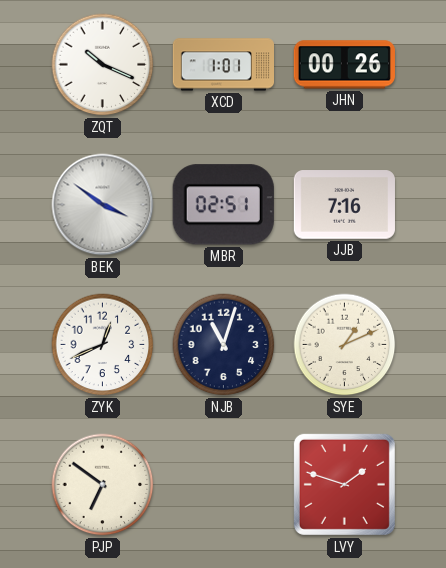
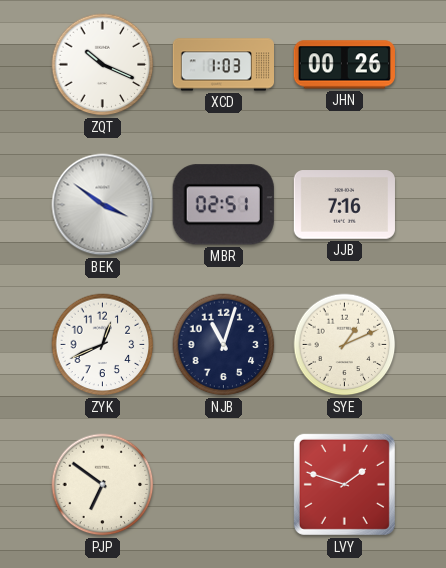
XCD: 1:01 -> 1:03 (223, 65)
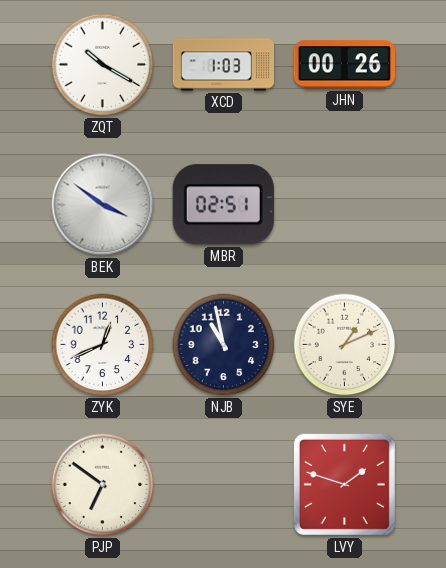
ZQT: 10:19 -> 10:20 (103, 65)
JJB: 7:16 -> none (344, 205)
NJB: 11:03 -> 10:58 (224, 345)
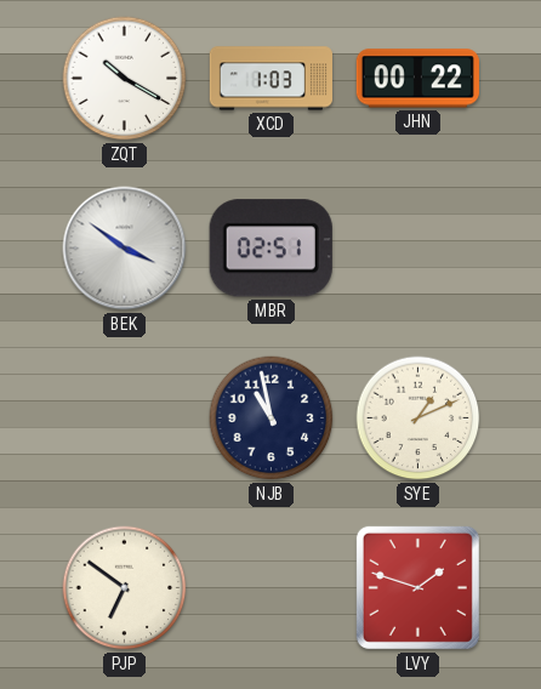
JHN: 00:26 -> 00:22 (417, 79)
ZYK: 12:41 -> none (103, 345)
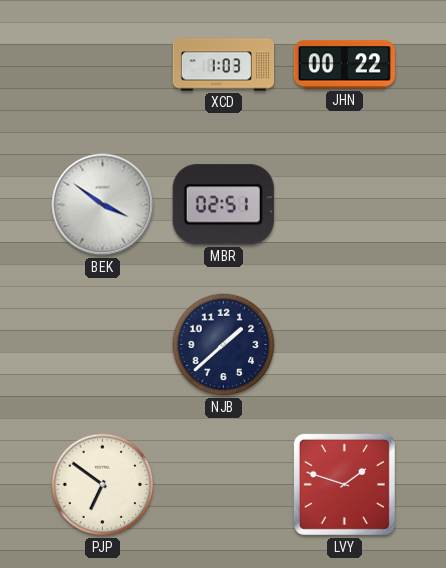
ZQT: 10:20 -> none (125, 79)
NJB: 10:58 -> 1:38 (224, 345)
SYE: 1:11 -> none (418, 418)
